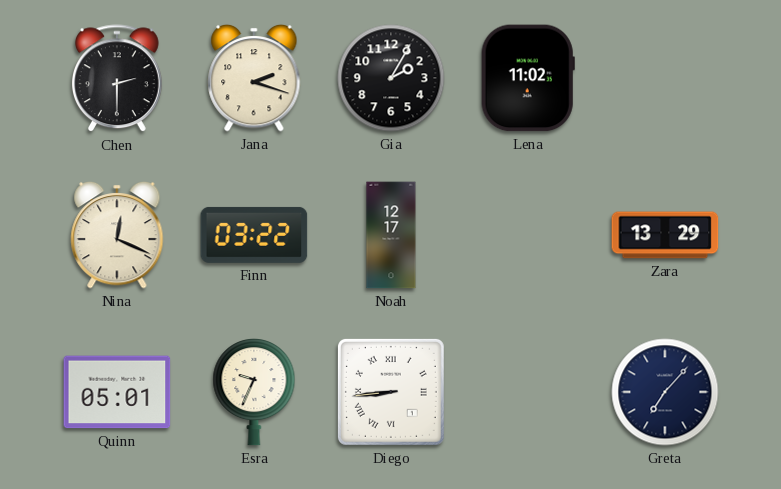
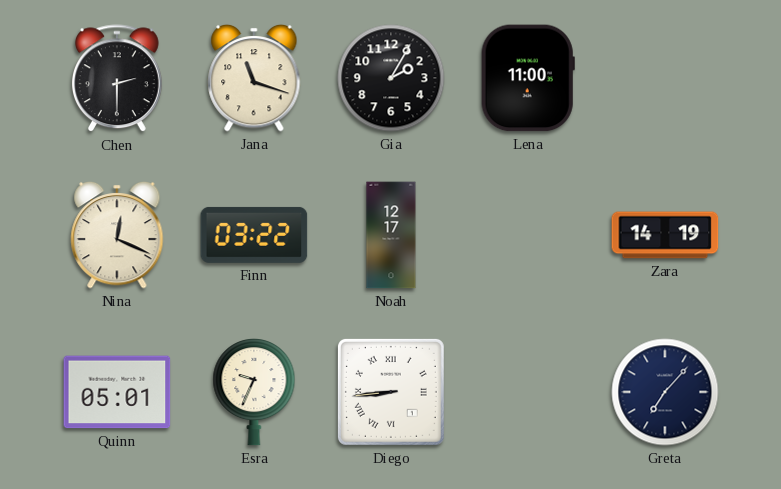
Jana: 2:18 -> 11:18 (254, 78)
Lena: 11:02 -> 11:00 (528, 78)
Zara: 13:29 -> 14:19 (665, 235)
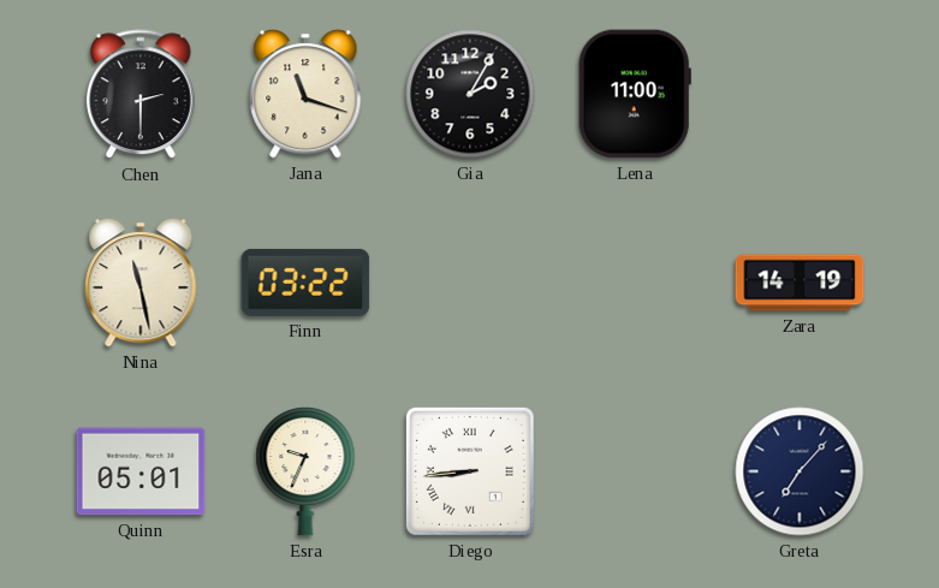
Nina: 12:19 -> 11:28 (141, 283)
Noah: 12:17 -> none (391, 235)
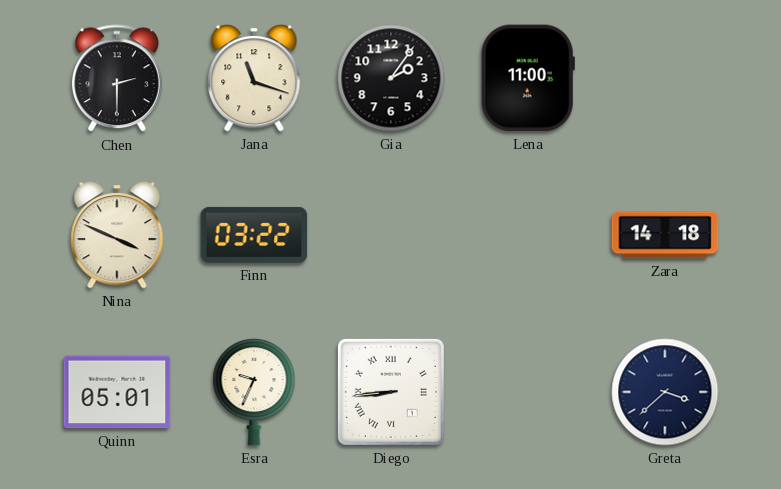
Gia: 2:05 -> 2:06 (391, 78)
Nina: 11:28 -> 3:49 (117, 235)
Zara: 14:19 -> 14:18 (665, 235)
Greta: 7:07 -> 3:38 (665, 392)
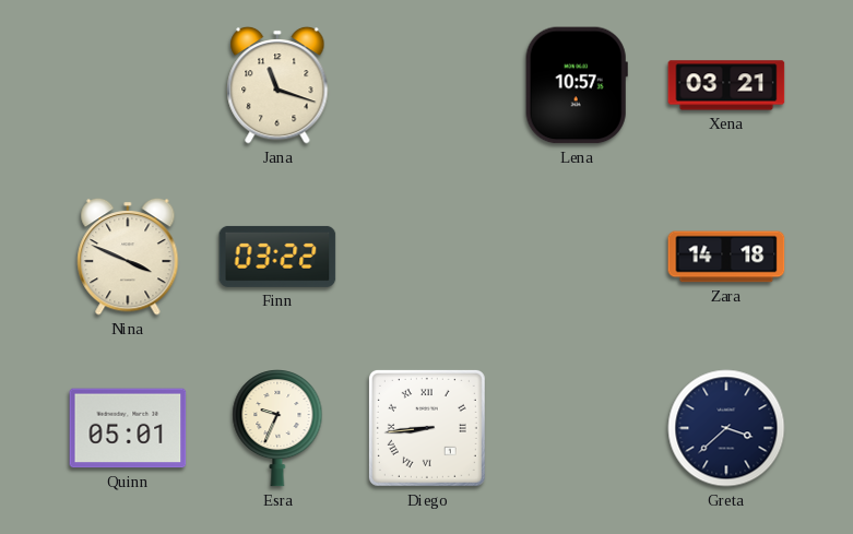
Chen: 2:30 -> none (117, 79)
Gia: 2:06 -> none (391, 78)
Lena: 11:00 -> 10:57 (577, 85)
Xena: none -> 03:21 (726, 85)
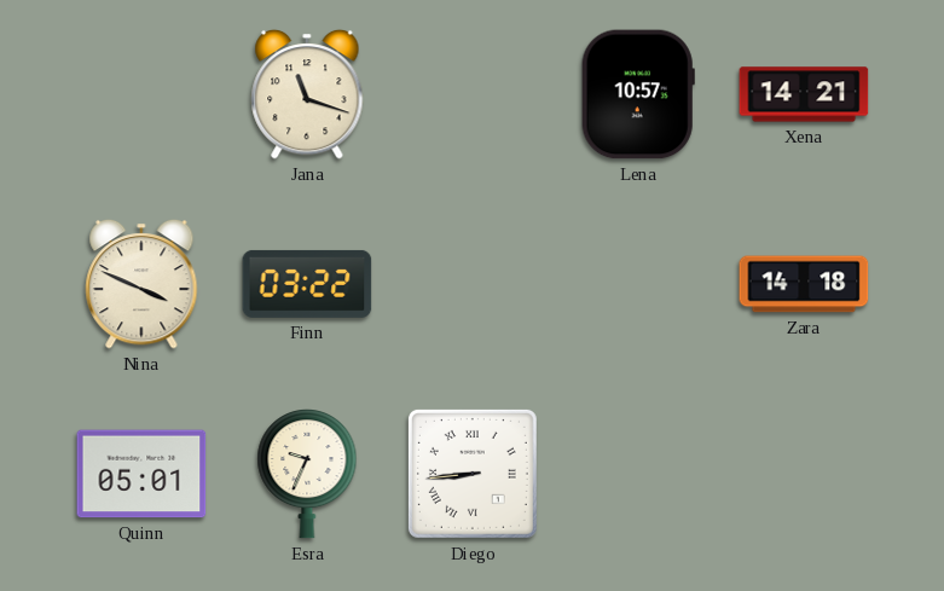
Xena: 03:21 -> 14:21 (804, 94)
Greta: 3:38 -> none (726, 428)
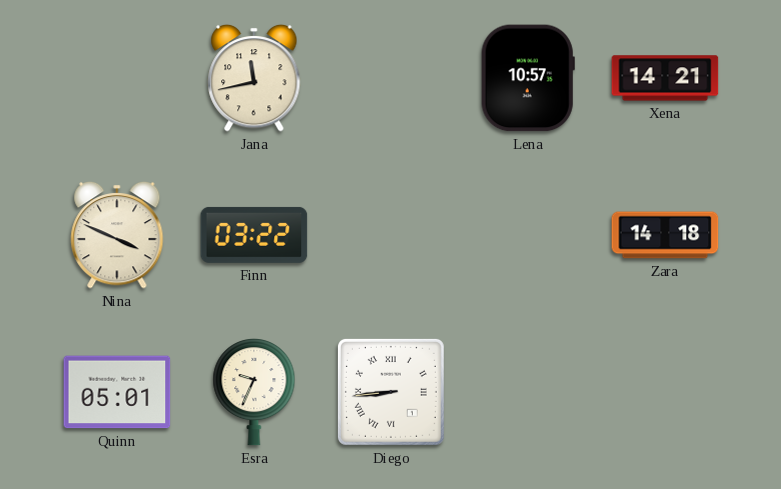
Jana: 11:18 -> 11:43 (254, 78)
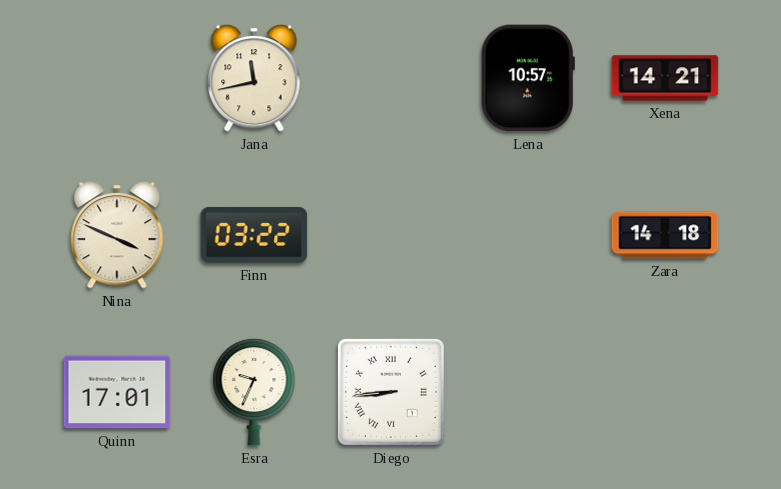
Quinn: 05:01 -> 17:01 (117, 392)
